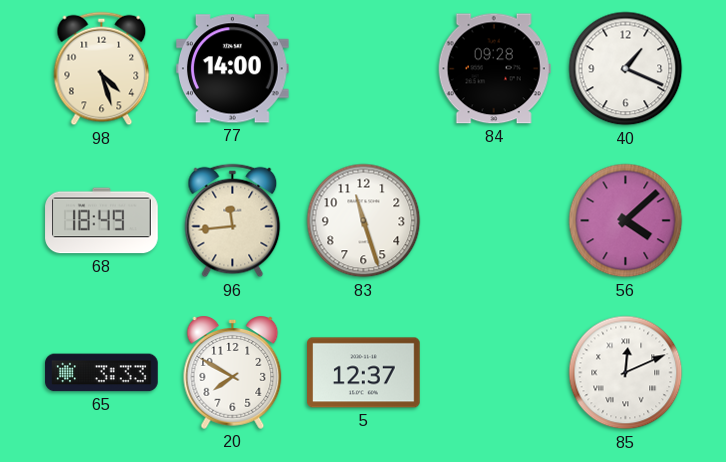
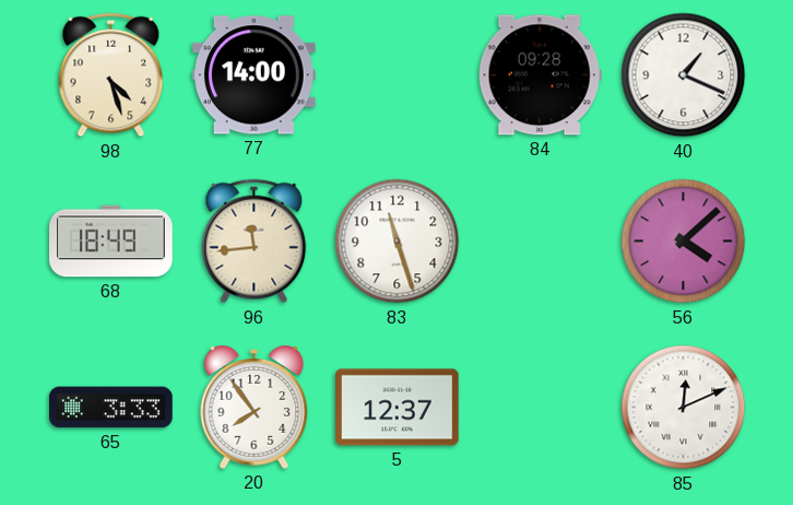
20: 7:50 -> 7:54 (255, 407)
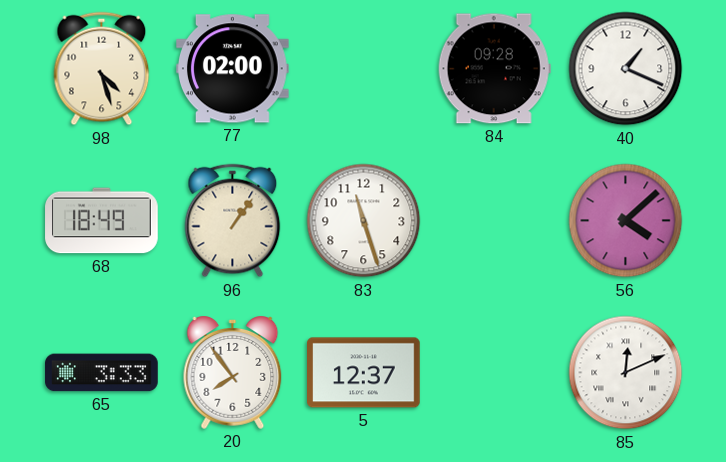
77: 14:00 -> 02:00 (233, 69)
96: 11:44 -> 1:06 (233, 221)
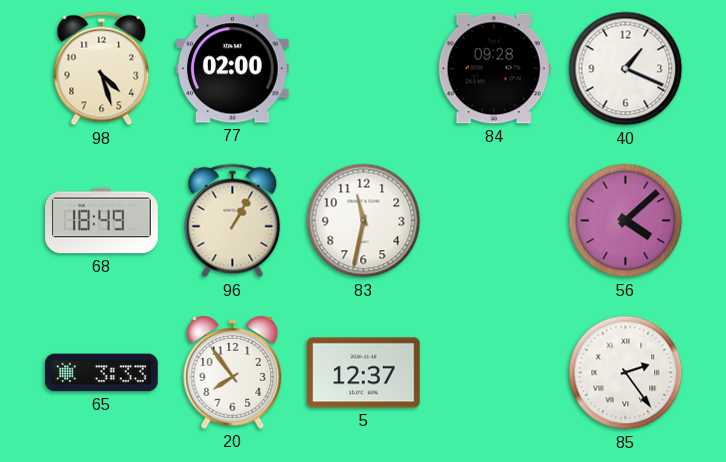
96: 1:06 -> 1:05 (233, 221)
83: 11:27 -> 11:32 (364, 221)
85: 12:11 -> 2:24 (626, 373)
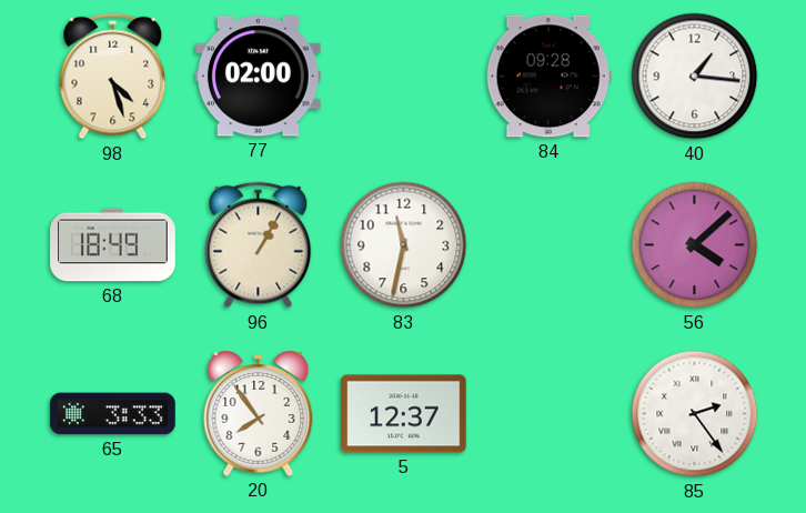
40: 1:19 -> 1:16 (695, 77)
